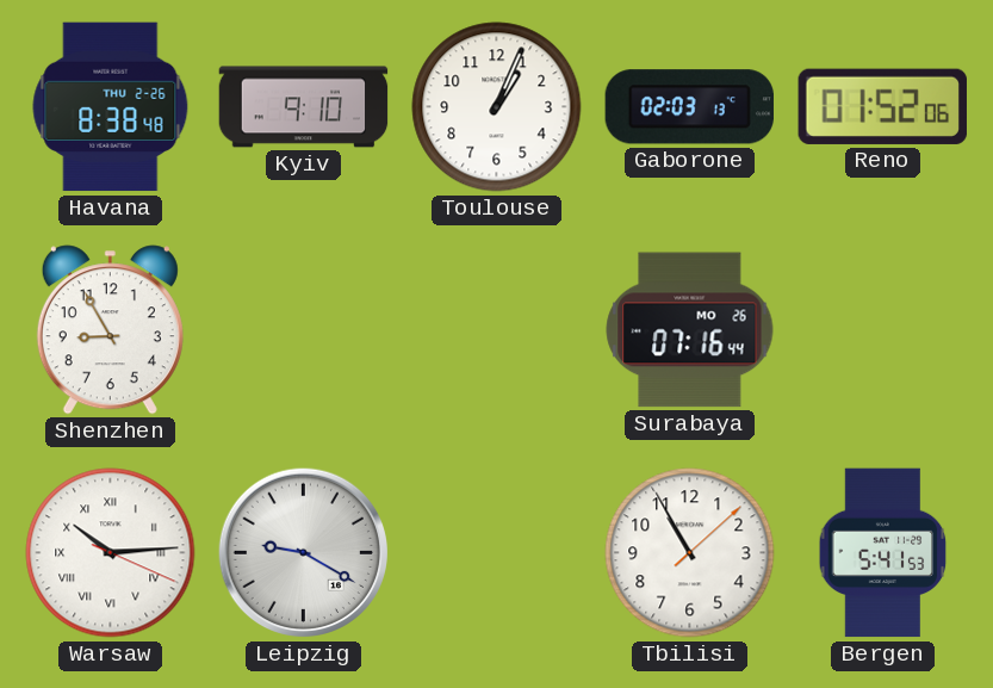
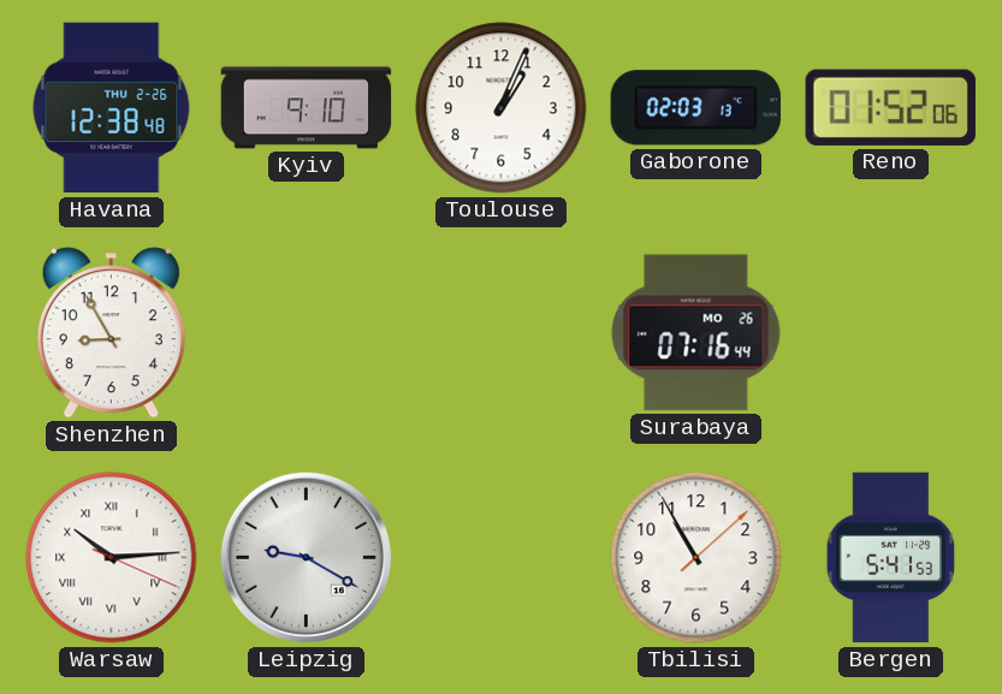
Havana: 8:38 -> 12:38 (112, 108)
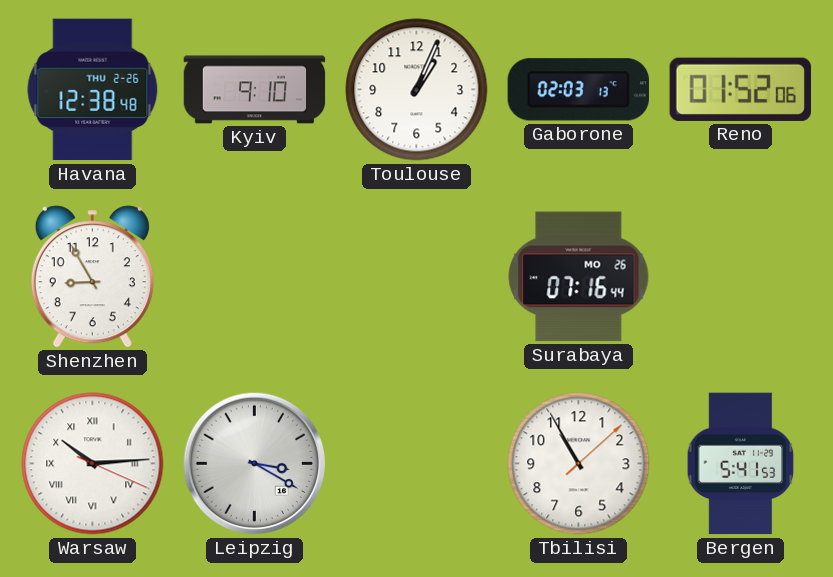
Leipzig: 9:20 -> 3:20 (255, 464)
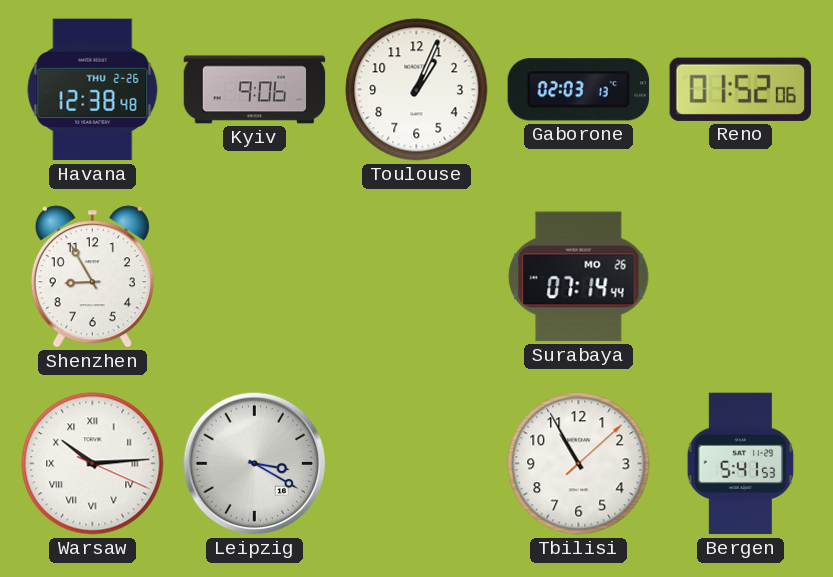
Kyiv: 9:10 -> 9:06 (255, 90)
Surabaya: 07:16 -> 07:14 (579, 277)
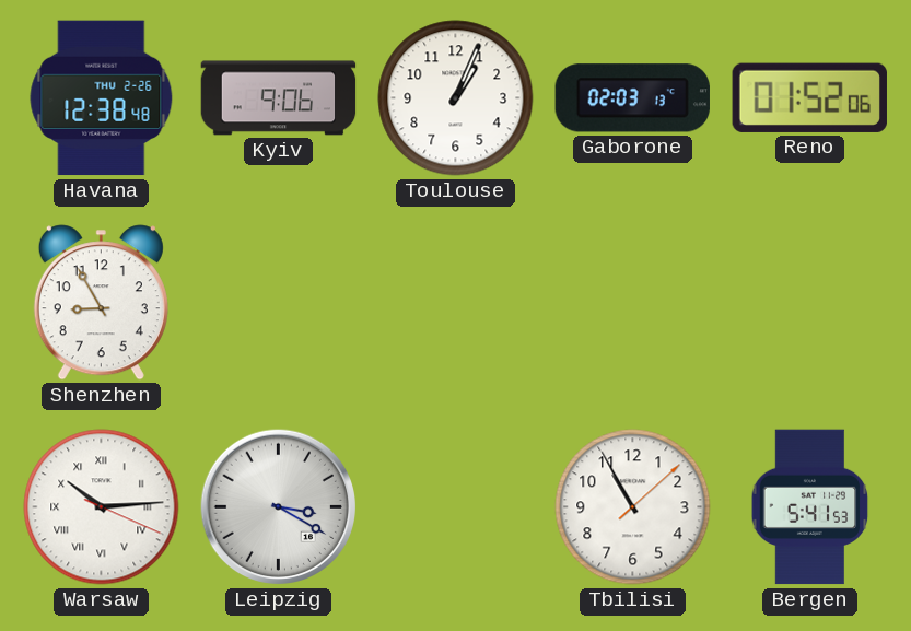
Surabaya: 07:14 -> none (579, 277)
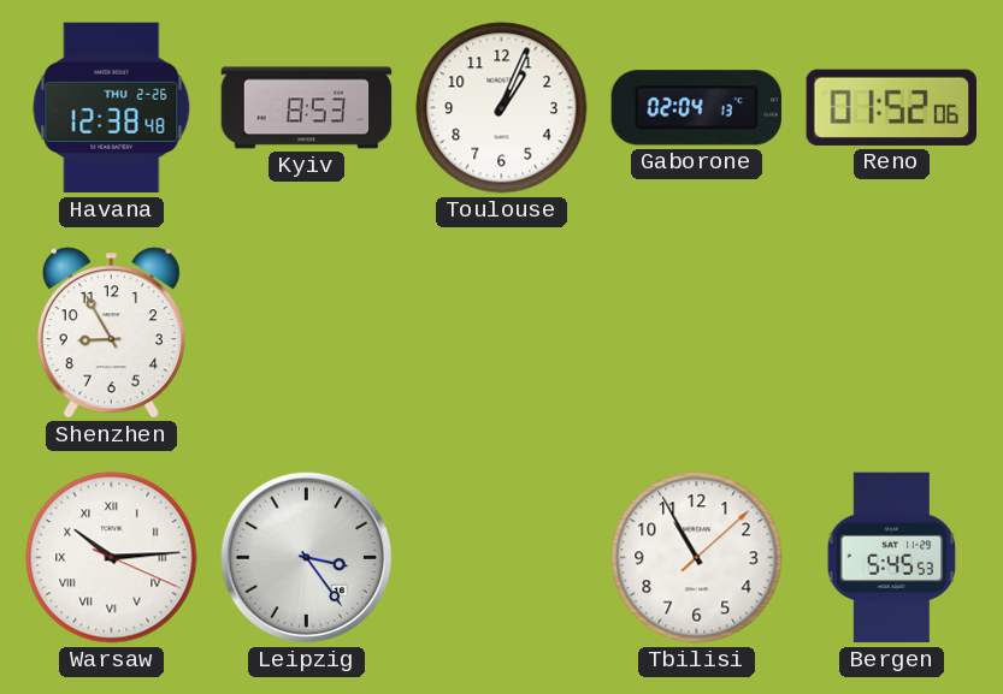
Kyiv: 9:06 -> 8:53 (307, 108)
Gaborone: 02:03 -> 02:04 (696, 108)
Leipzig: 3:20 -> 3:24 (307, 558)
Bergen: 5:41 -> 5:45 (892, 558)
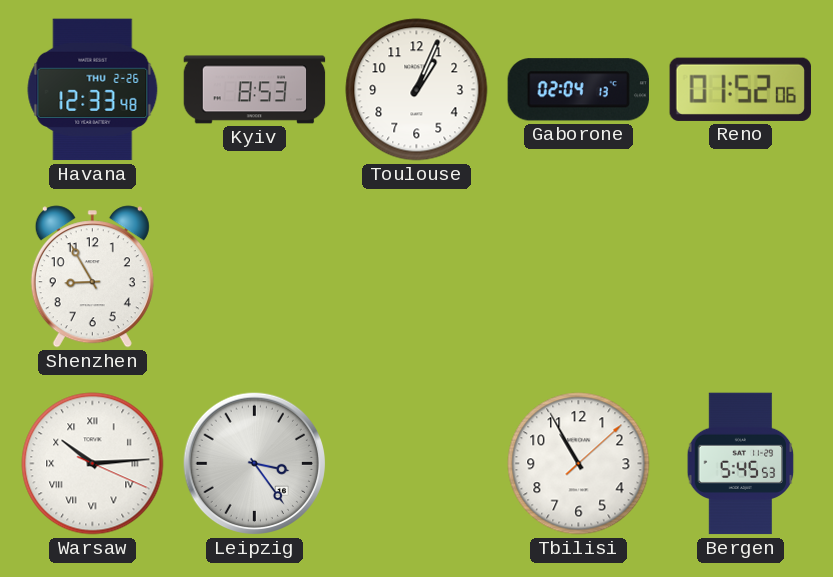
Havana: 12:38 -> 12:33 (93, 90)
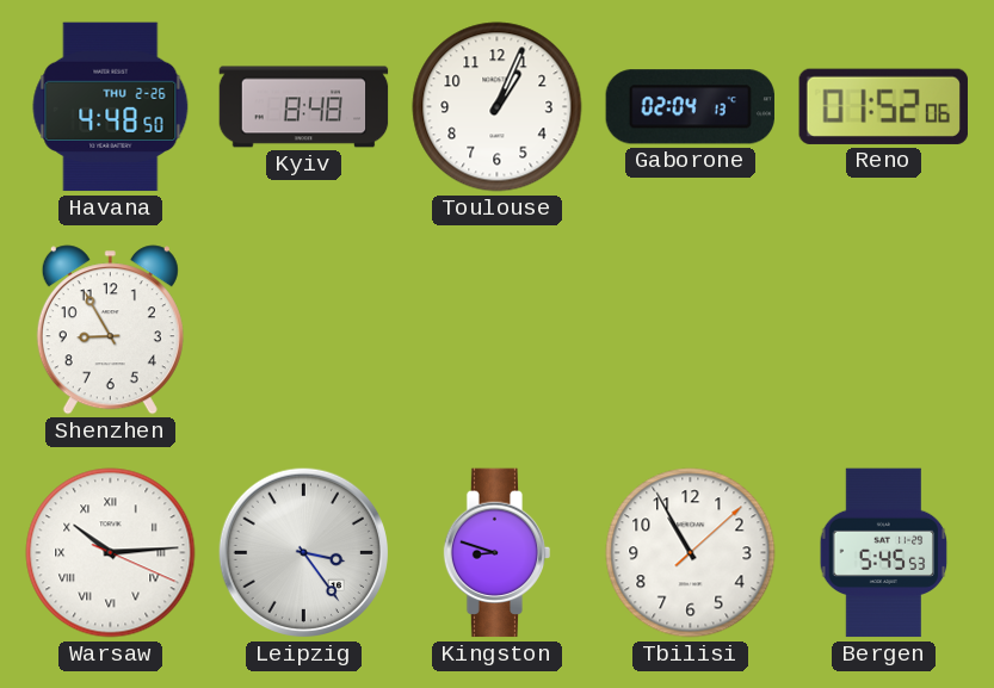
Havana: 12:33 -> 4:48 (111, 107)
Kyiv: 8:53 -> 8:48 (304, 107)
Kingston: none -> 8:48 (498, 553)
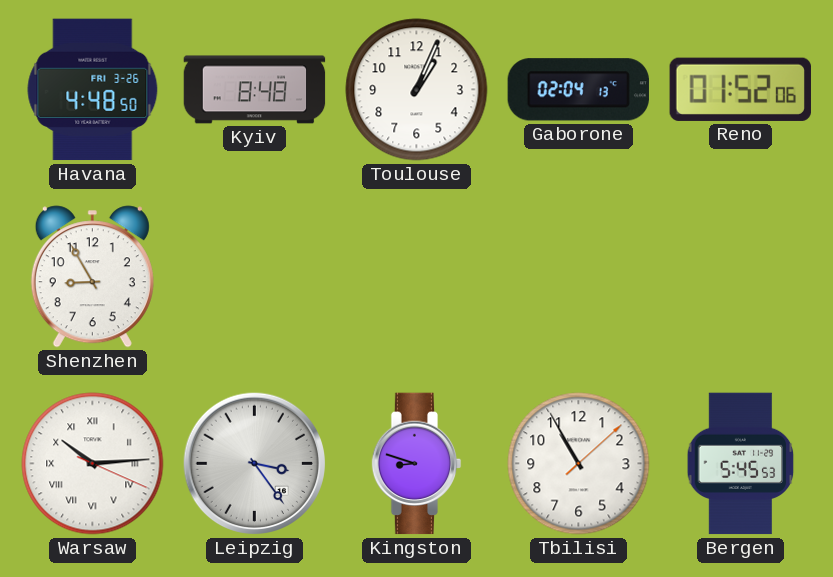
Havana date: THU 2-26 -> FRI 3-26 (93, 90)
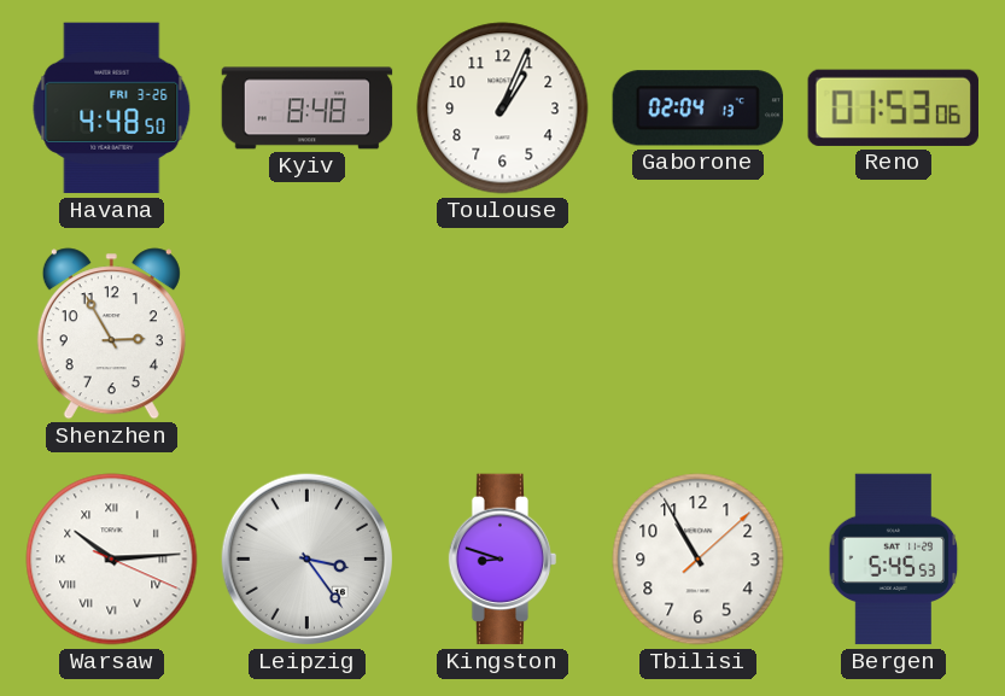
Reno: 01:52 -> 01:53 (893, 107)
Shenzhen: 8:55 -> 2:55 (111, 334)
